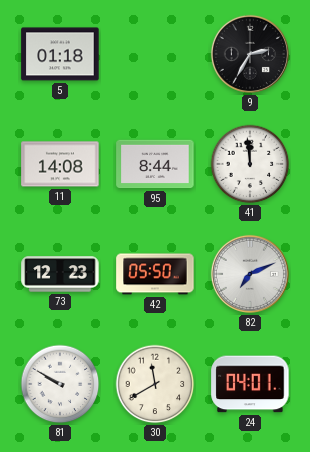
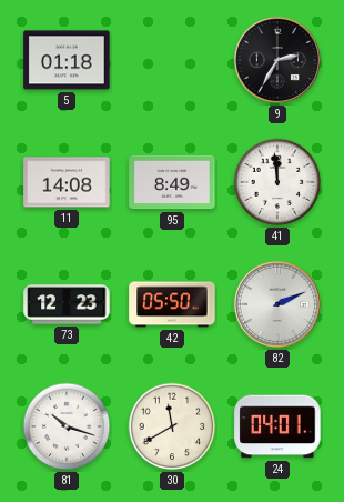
95: 8:44 -> 8:49 (172, 182)
82: 7:11 -> 2:11 (277, 304)
81: 9:50 -> 10:18 (67, 426)
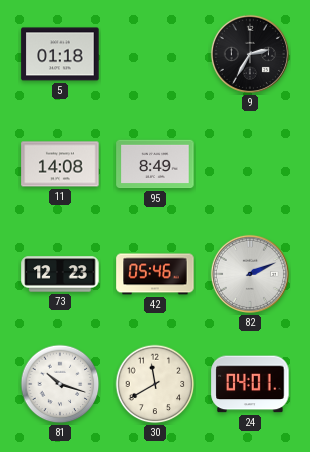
41: 11:59 -> none (277, 182)
42: 05:50 -> 05:46 (155, 274)
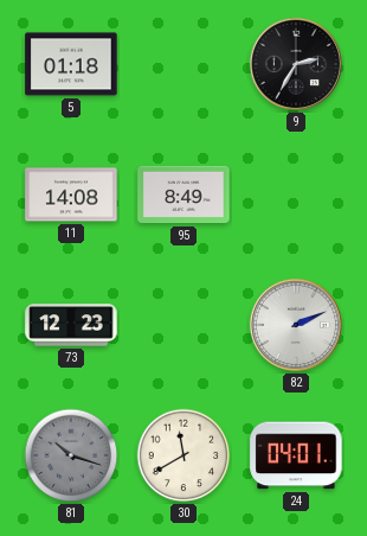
42: 05:46 -> none (155, 274)
81 dial: white -> grey (71, 455)
